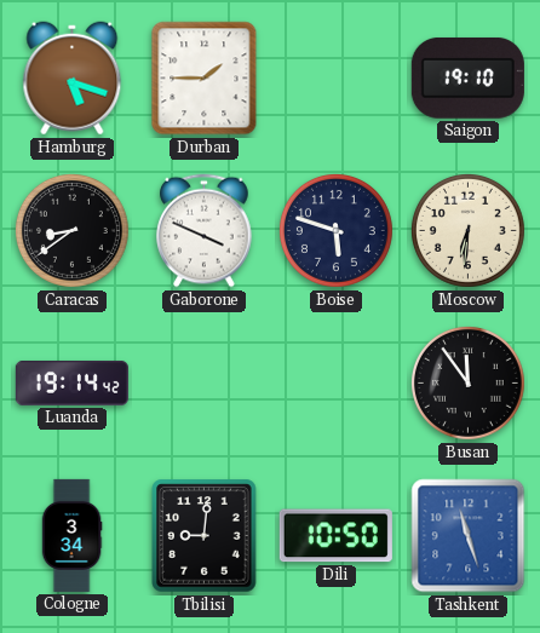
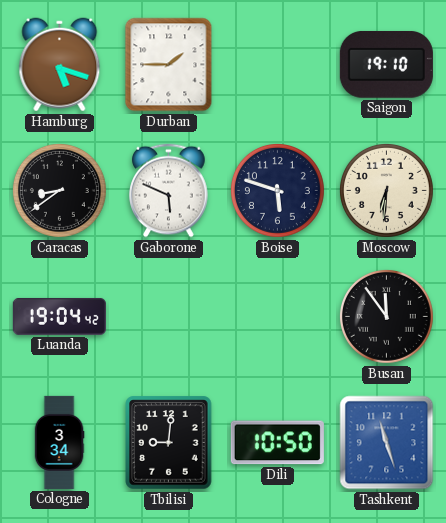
Gaborone: 3:49 -> 5:49 (169, 191)
Luanda: 19:14 -> 19:04 (59, 316)
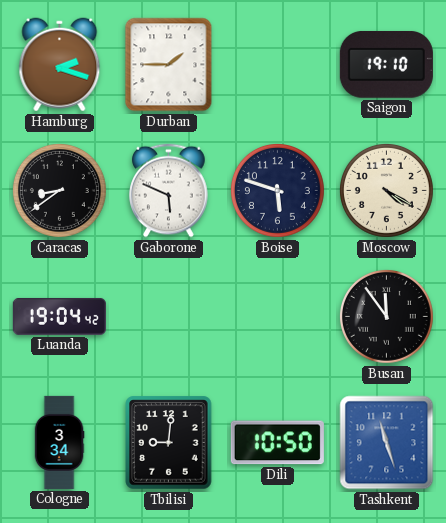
Hamburg: 5:18 -> 2:18 (60, 65)
Moscow: 6:31 -> 4:20 (386, 190)
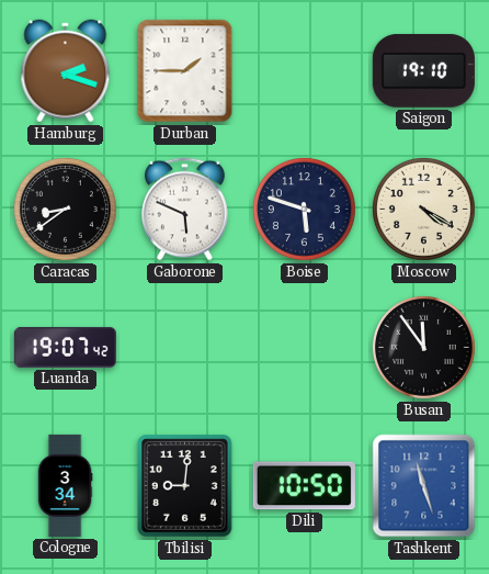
Luanda: 19:04 -> 19:07 (65, 347)
